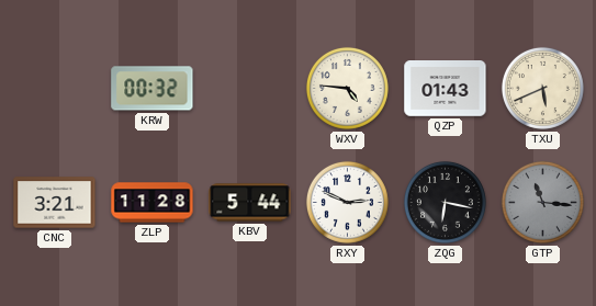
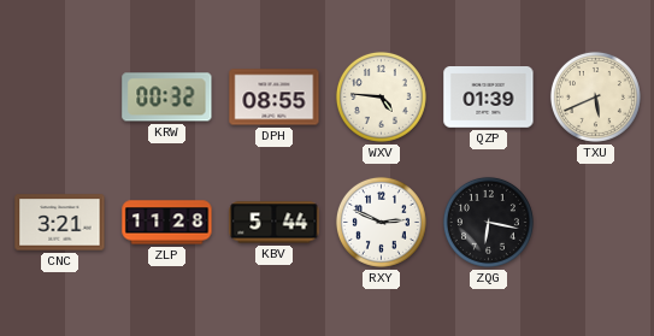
DPH: none -> 08:55 (275, 98)
QZP: 01:43 -> 01:39 (489, 98)
GTP: 11:16 -> none (542, 202)
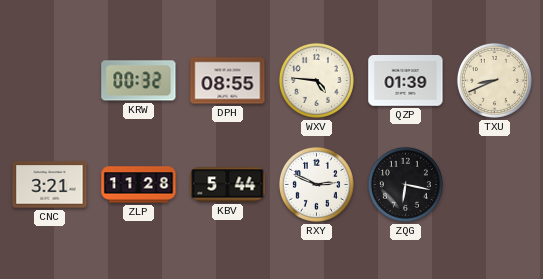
TXU: 5:41 -> 8:41 (494, 80)
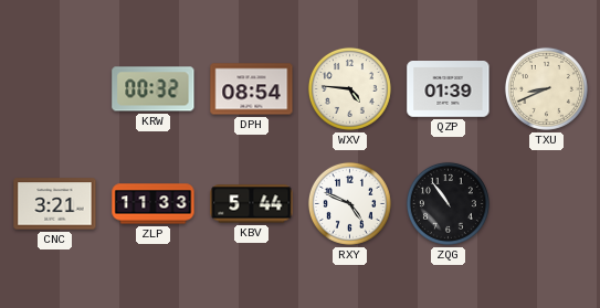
DPH: 08:55 -> 08:54 (252, 89)
ZLP: 11:28 -> 11:33 (154, 204)
RXY: 2:49 -> 4:49 (349, 203)
ZQG: 6:17 -> 10:54 (448, 203)
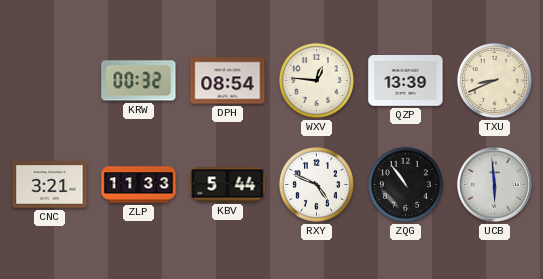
WXV: 4:46 -> 12:46 (316, 80)
QZP: 01:39 -> 13:39 (406, 81)
UCB: none -> 5:59 (495, 185)
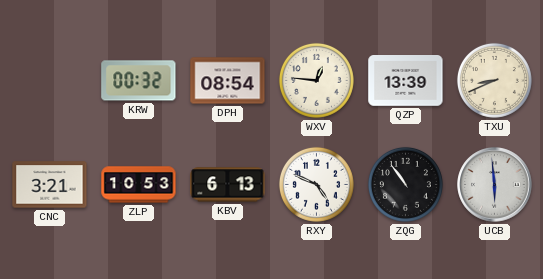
ZLP: 11:33 -> 10:53 (139, 185)
KBV: 5:44 -> 6:13 (228, 185)
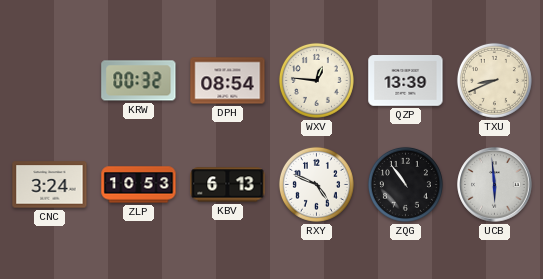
CNC: 3:21 -> 3:24 (50, 185)
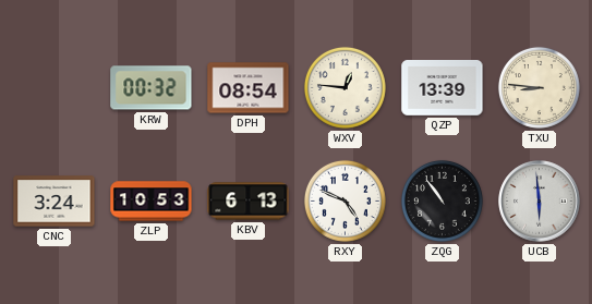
TXU: 8:41 -> 8:46 (539, 87)
